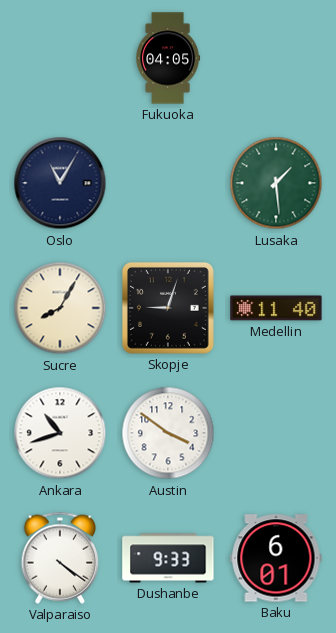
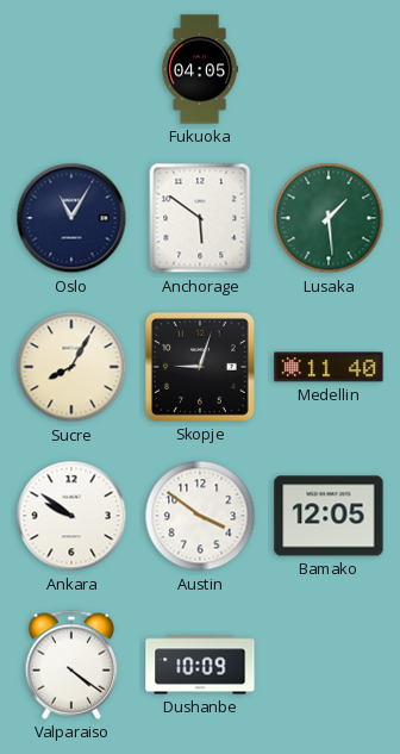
Anchorage: none -> 5:51 (200, 218)
Ankara: 10:42 -> 9:51 (71, 516)
Bamako: none -> 12:05 (329, 516)
Dushanbe: 9:33 -> 10:09 (200, 665)
Baku: 6:01 -> none (276, 558)
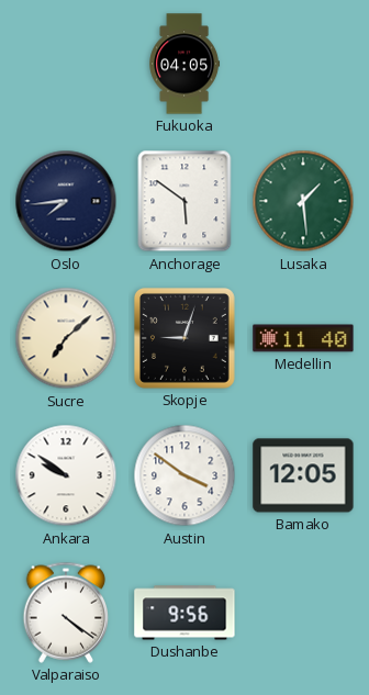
Oslo: 11:05 -> 7:44 (66, 201)
Sucre: 8:05 -> 7:08 (66, 338)
Dushanbe: 10:09 -> 9:56 (185, 613)
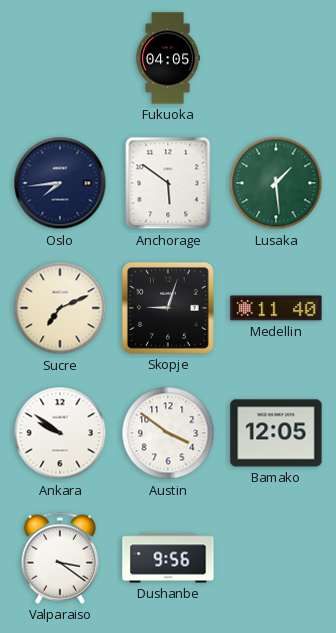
Sucre: 7:08 -> 7:11 (60, 308)
Valparaiso: 4:21 -> 3:21 (60, 558)
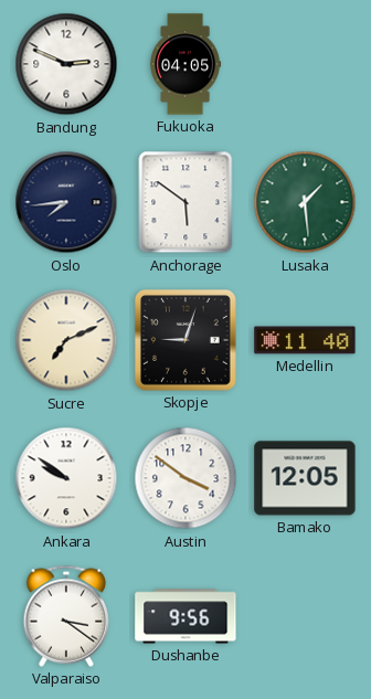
Bandung: none -> 2:49 (66, 64)
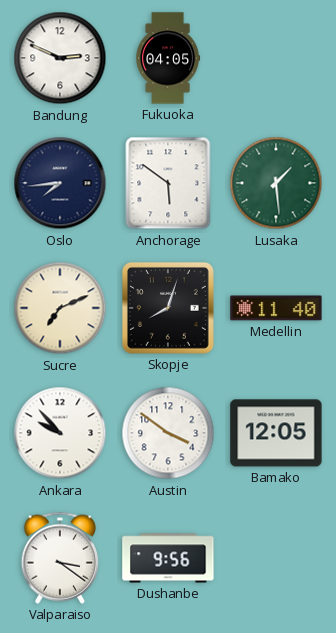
Skopje: 9:03 -> 8:03 (168, 308)
Ankara: 9:51 -> 9:53 (60, 433)
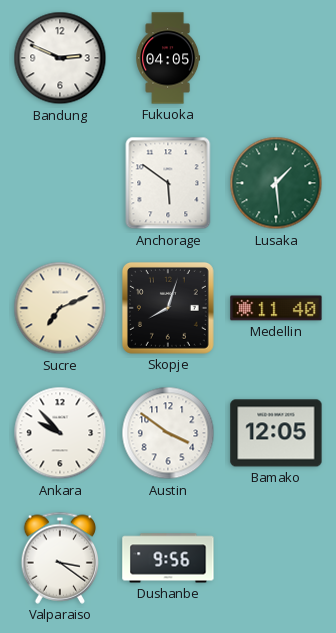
Oslo: 7:44 -> none (60, 183)
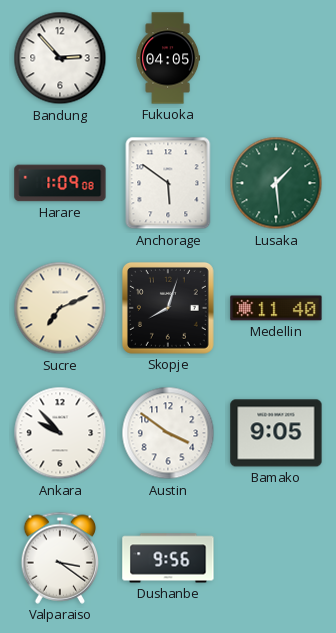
Bandung: 2:49 -> 2:53 (60, 58)
Harare: none -> 1:09 (60, 183)
Bamako: 12:05 -> 9:05 (276, 433)
